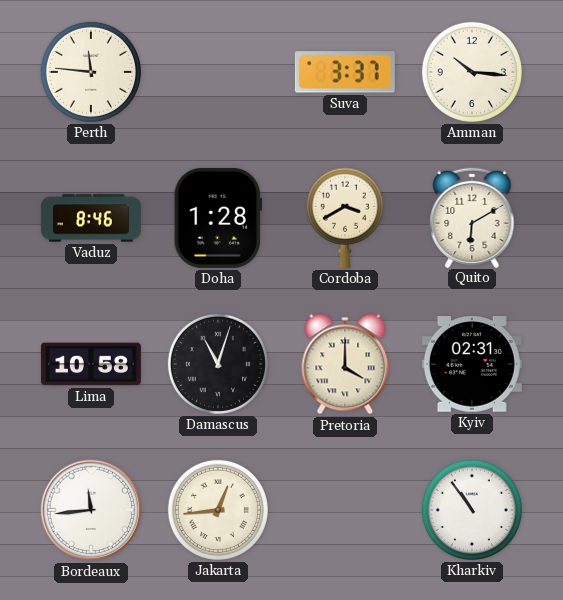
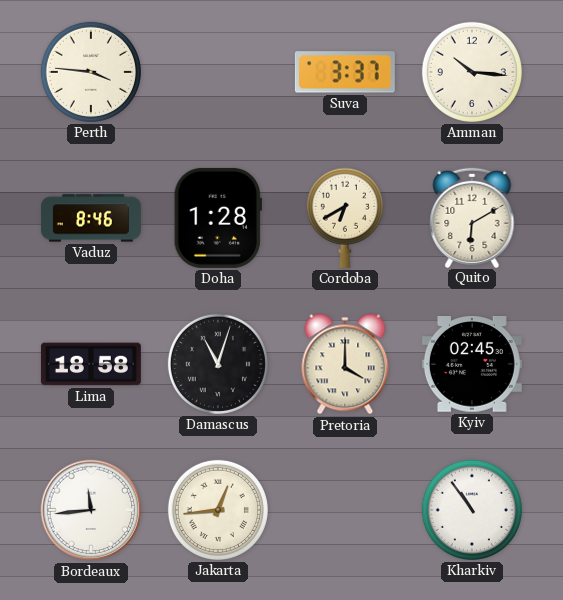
Perth: 11:46 -> 3:46 (91, 72)
Cordoba: 3:40 -> 6:40 (345, 218)
Lima: 10:58 -> 18:58 (91, 364)
Kyiv: 02:31 -> 02:45 (472, 365)
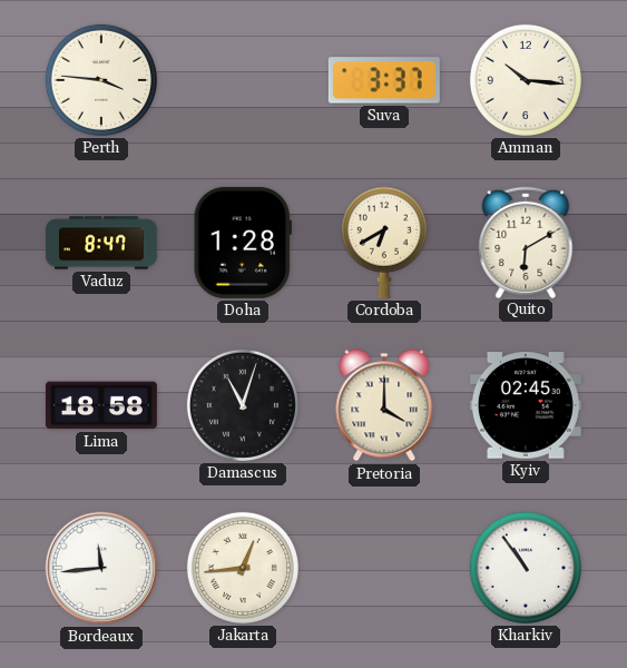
Vaduz: 8:46 -> 8:47 (101, 243)
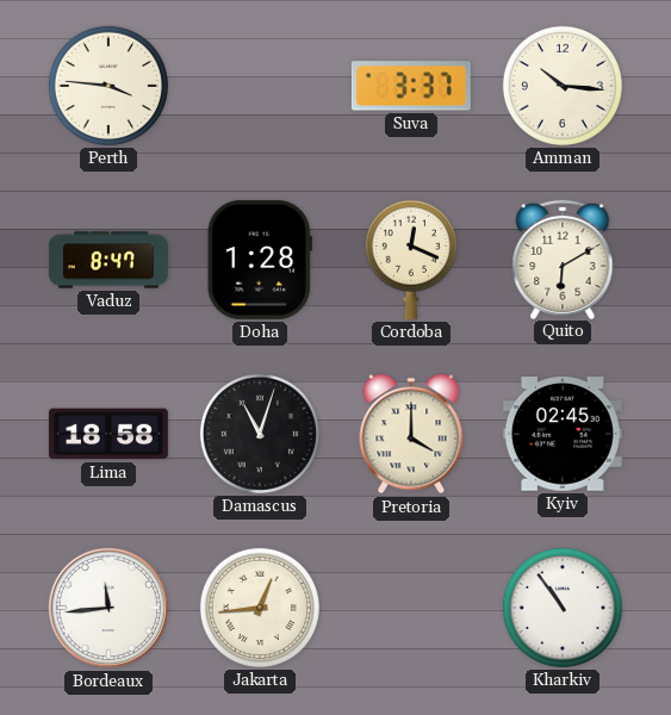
Cordoba: 6:40 -> 12:19 (411, 260)
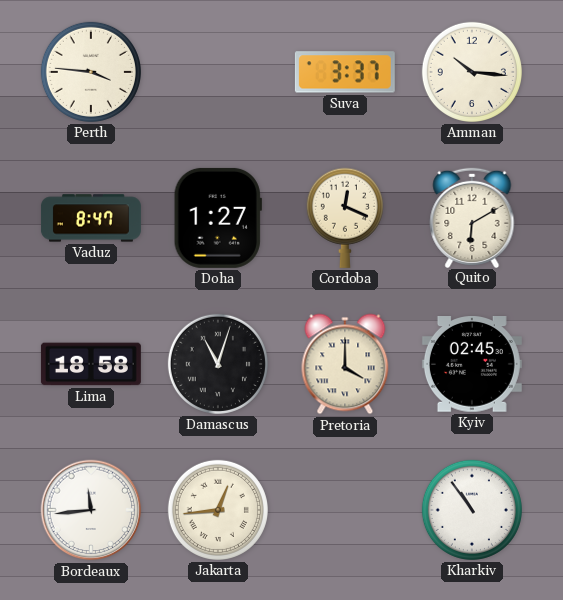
Doha: 1:28 -> 1:27 (218, 218)
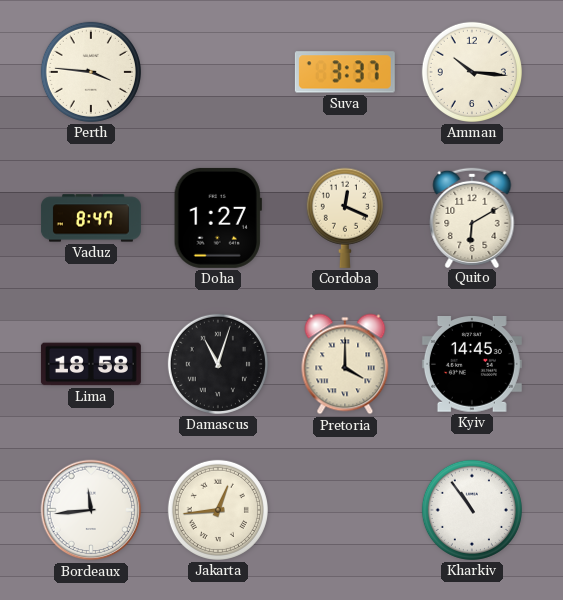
Kyiv: 02:45 -> 14:45 (472, 365)
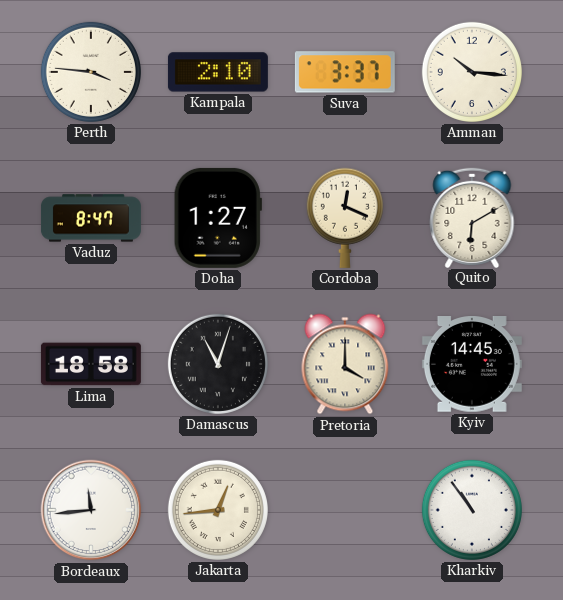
Kampala: none -> 2:10 (218, 72)
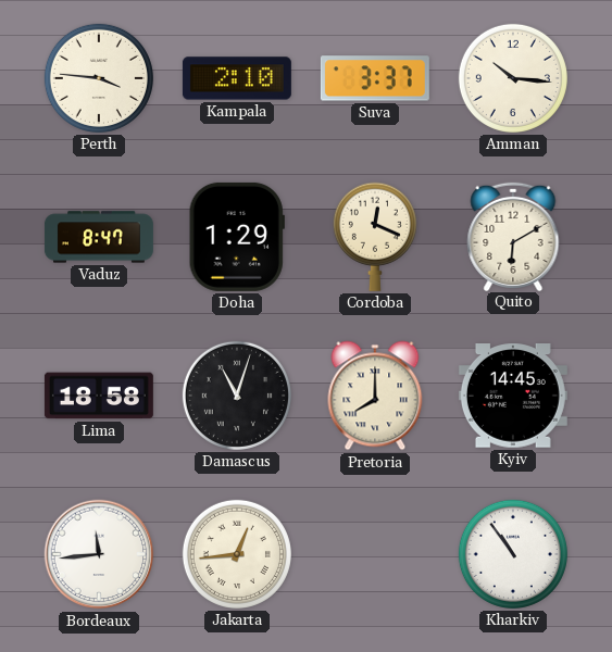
Doha: 1:27 -> 1:29 (237, 237)
Pretoria: 4:00 -> 8:00 (375, 396)
